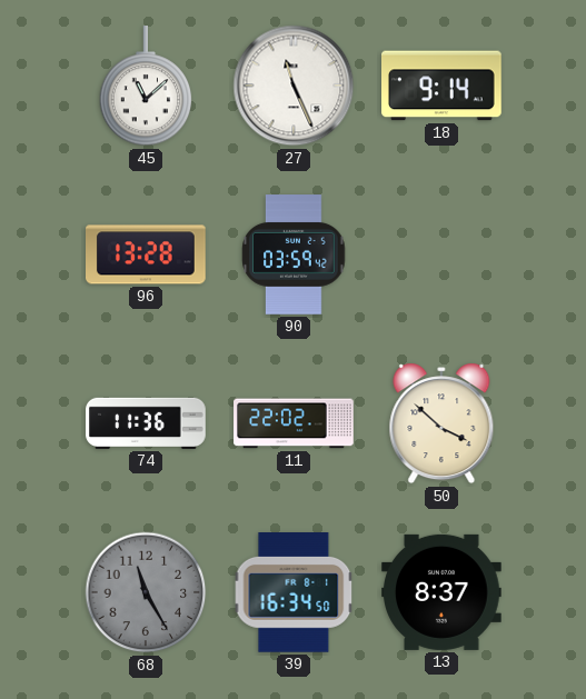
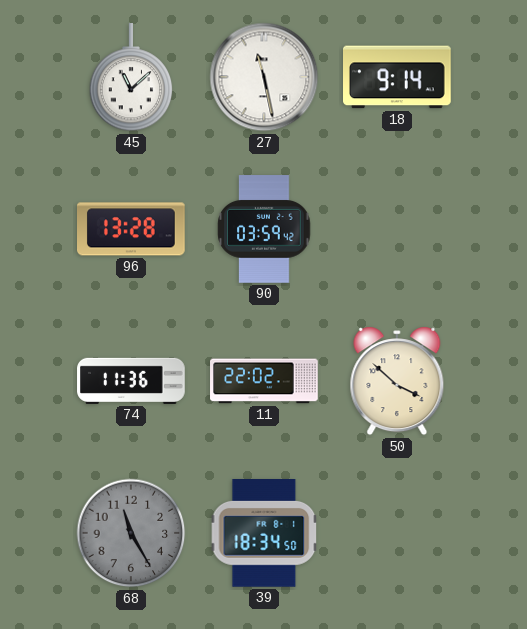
27: 11:26 -> 11:28 (264, 77)
39: 16:34 -> 18:34 (264, 534)
13: 8:37 -> none (443, 592)
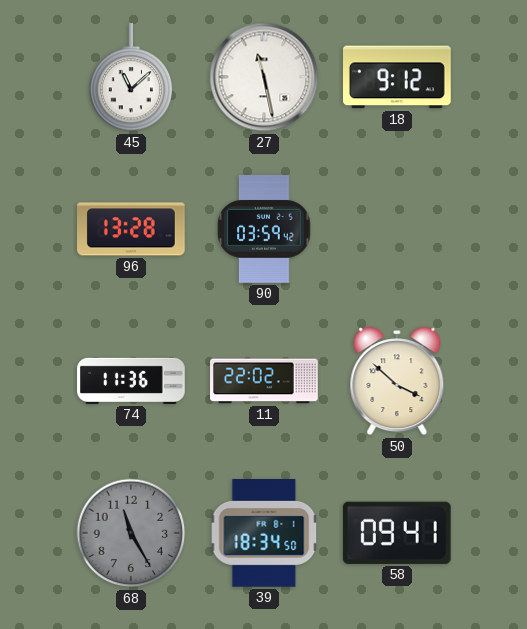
18: 9:14 -> 9:12 (398, 77)
58: none -> 09:41 (397, 533)
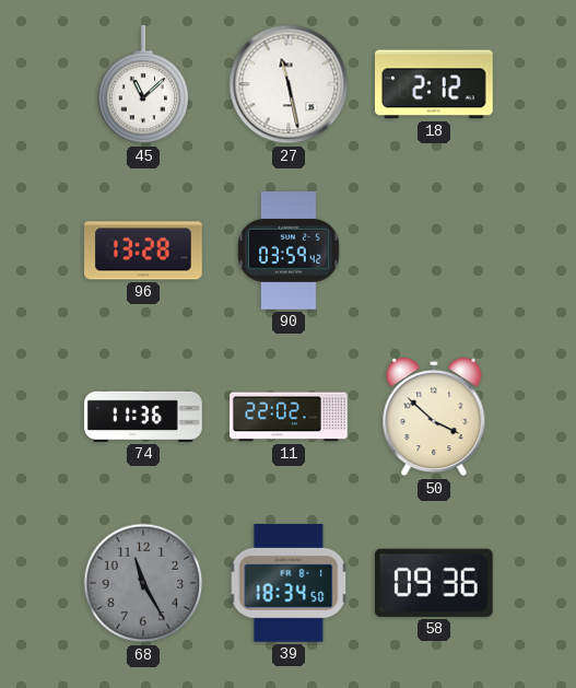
18: 9:12 -> 2:12 (435, 84)
58: 09:41 -> 09:36 (434, 583)
